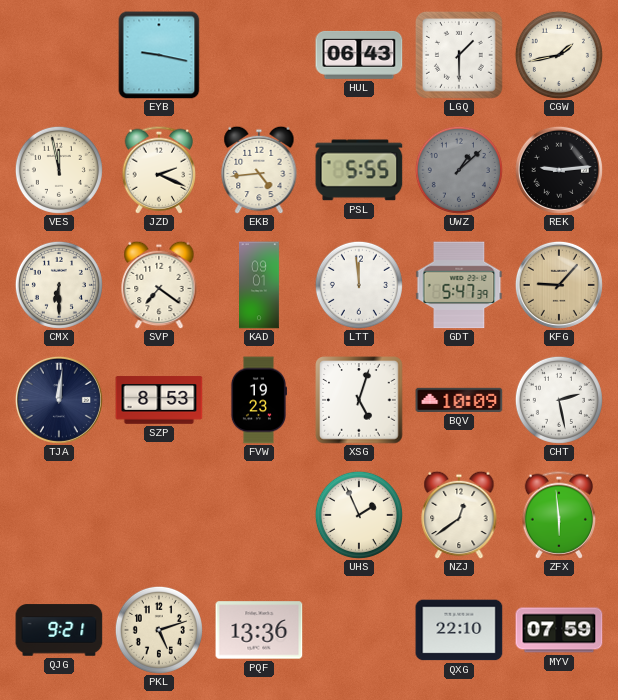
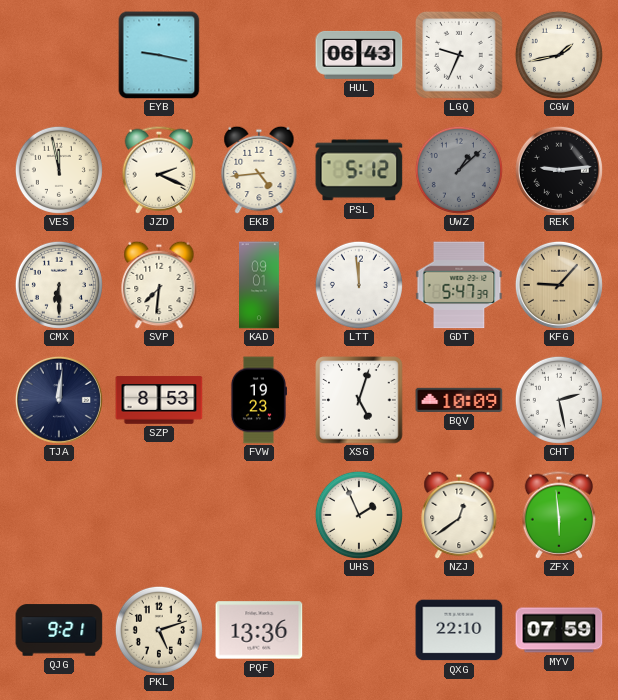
LGQ: 1:30 -> 9:34 (459, 55)
PSL: 5:55 -> 5:12 (359, 170)
SVP: 7:21 -> 7:31 (159, 285)
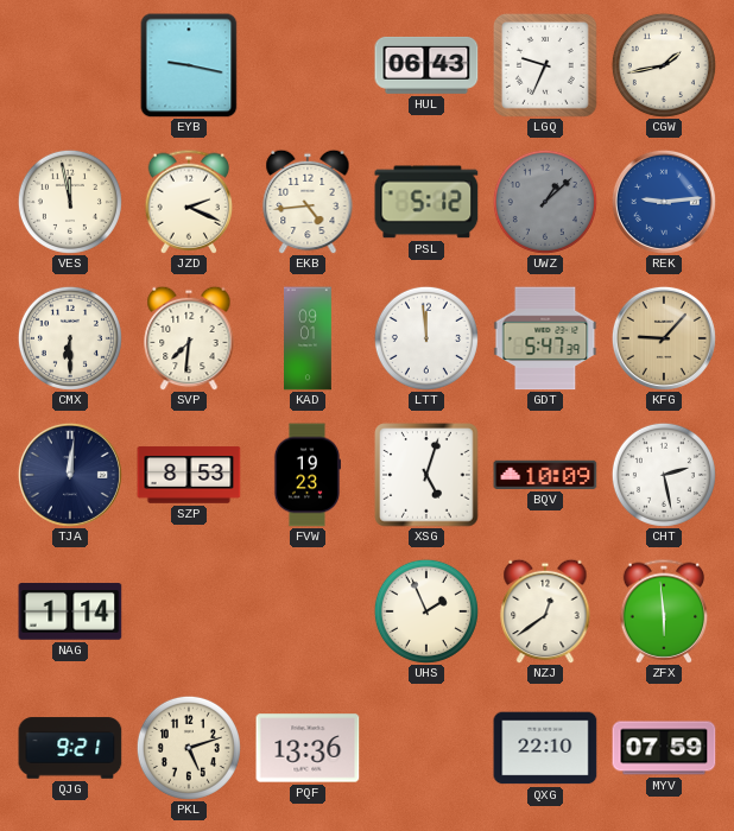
REK dial: black -> blue (664, 202)
NAG: none -> 1:14 (70, 611)
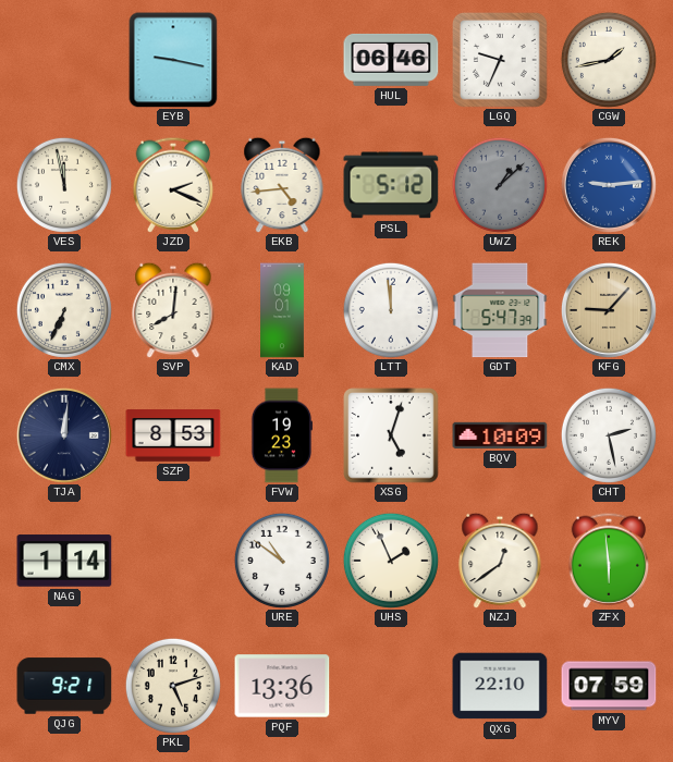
HUL: 06:43 -> 06:46 (391, 60)
CMX: 6:30 -> 6:34 (64, 310)
SVP: 7:31 -> 8:01 (173, 310)
URE: none -> 10:51 (282, 561)
